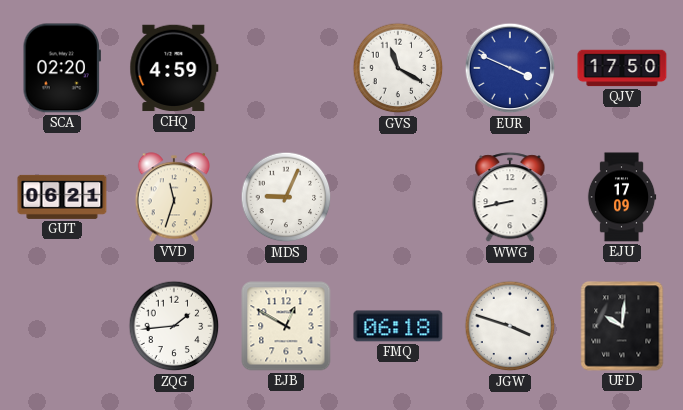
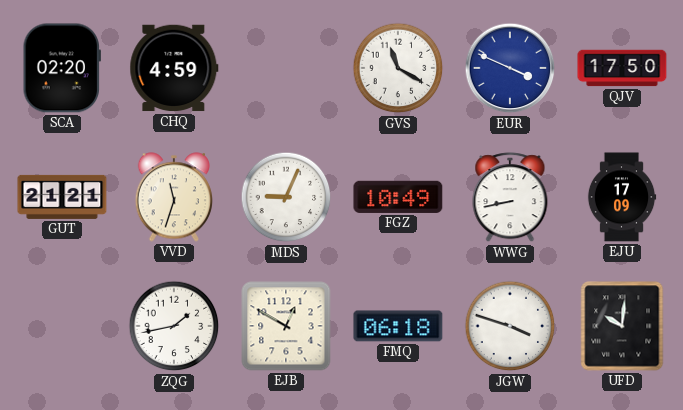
GUT: 06:21 -> 21:21 (62, 197)
FGZ: none -> 10:49 (398, 197)
ZQG: 1:44 -> 1:43 (174, 326)
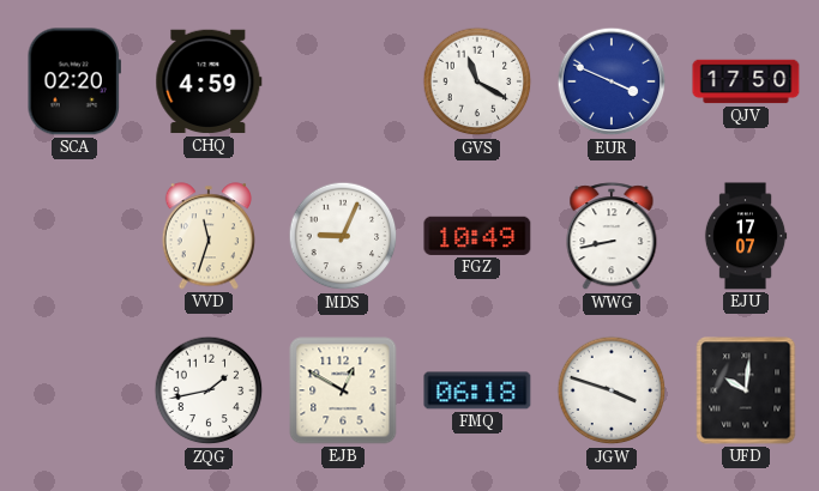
GUT: 21:21 -> none (62, 197)
EJU: 17:09 -> 17:07 (746, 236)
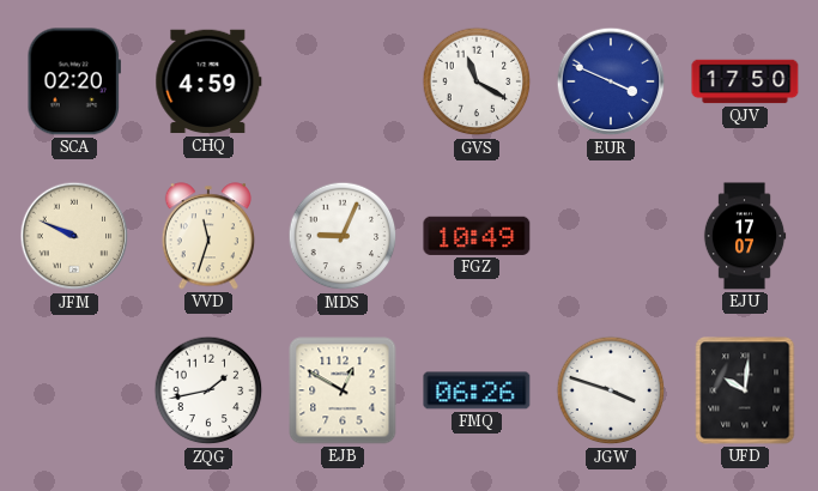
JFM: none -> 9:49 (74, 236)
WWG: 8:43 -> none (612, 237)
FMQ: 06:18 -> 06:26 (477, 390)
